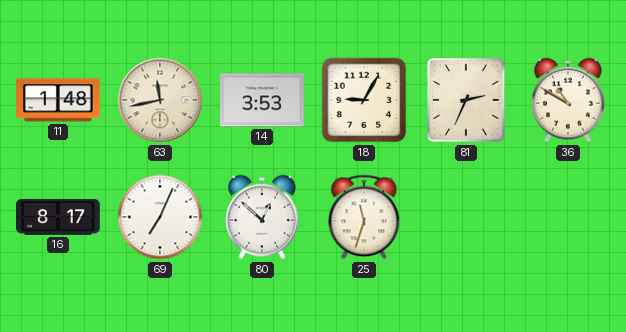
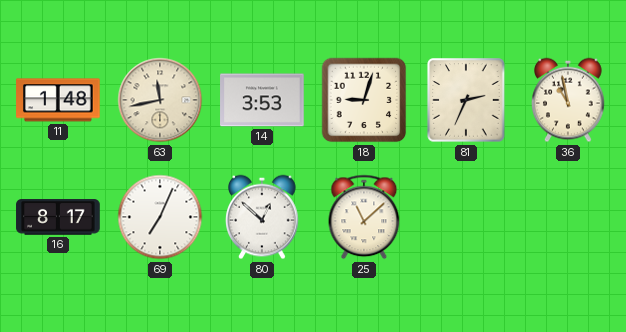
18: 9:05 -> 9:03 (364, 100)
36: 10:50 -> 10:58 (568, 100)
25: 11:33 -> 11:08 (364, 217)
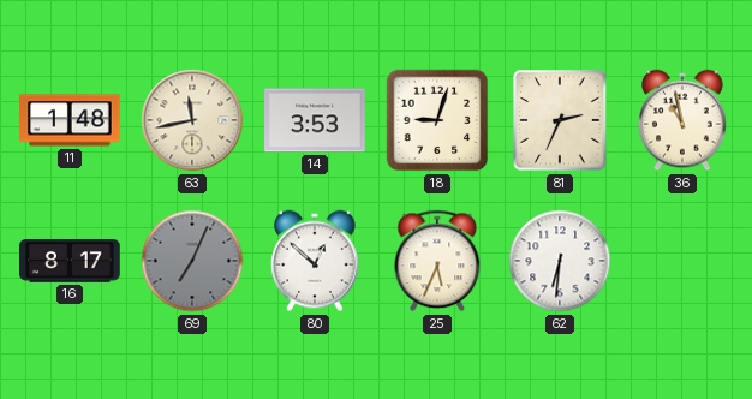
69 dial: white -> grey (192, 261)
25: 11:08 -> 5:34 (437, 261)
62: none -> 6:31 (560, 261)
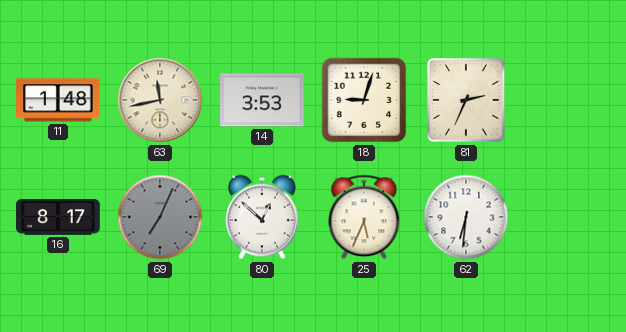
36: 10:58 -> none (682, 120)
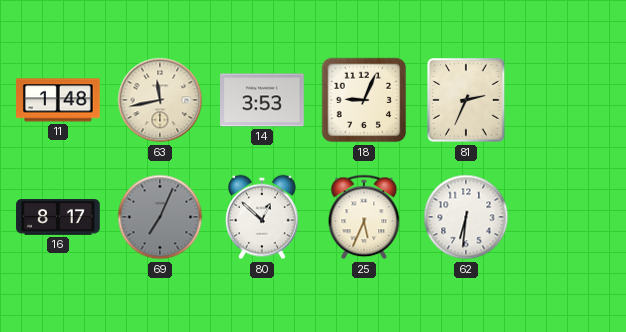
18: 9:03 -> 9:04 (364, 100)
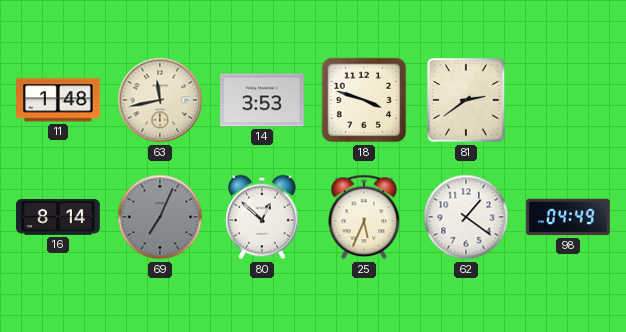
18: 9:04 -> 3:48 (364, 100)
81: 2:34 -> 2:39 (466, 100)
16: 8:17 -> 8:14 (58, 217)
62: 6:31 -> 1:21 (466, 217)
98: none -> 04:49 (568, 217)
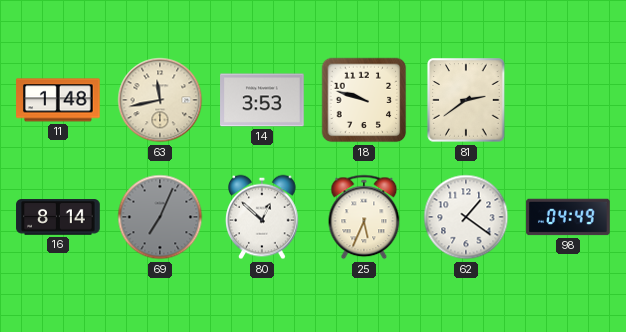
18: 3:48 -> 9:48 (364, 100)
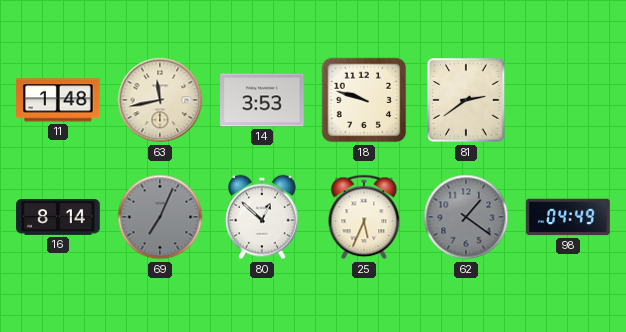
62 dial: white -> grey (466, 217)
